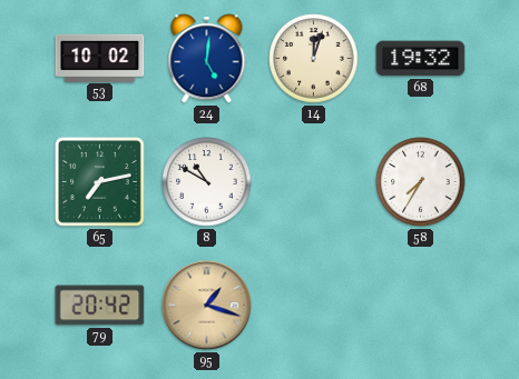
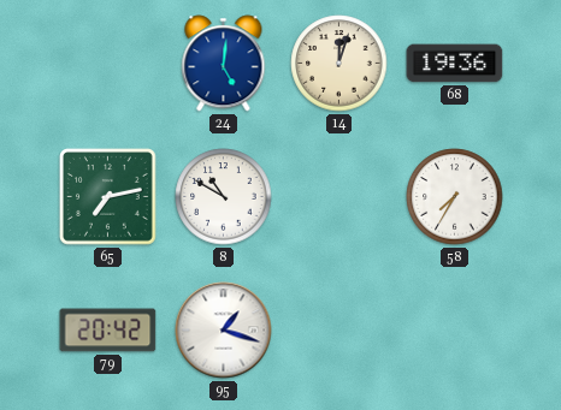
53: 10:02 -> none (100, 58)
68: 19:32 -> 19:36 (455, 64)
95 dial: champagne -> white (224, 331)
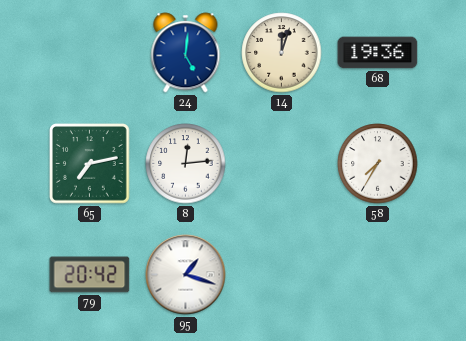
8: 10:50 -> 12:14 (186, 164)
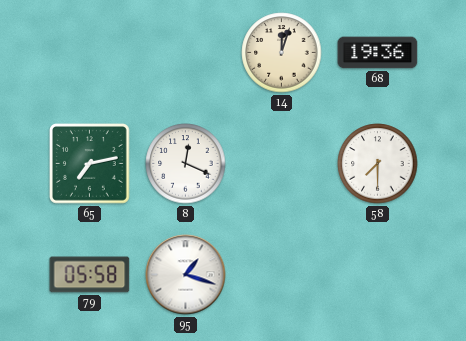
24: 5:01 -> none (186, 53)
8: 12:14 -> 12:19 (186, 164)
58: 7:35 -> 7:30 (378, 164)
79: 20:42 -> 05:58 (90, 275)
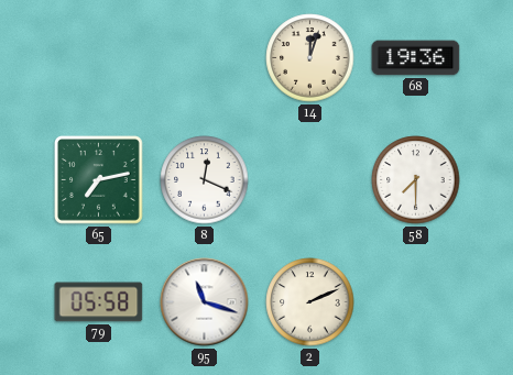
95: 1:18 -> 11:18 (205, 302)
2: none -> 2:11 (310, 302)
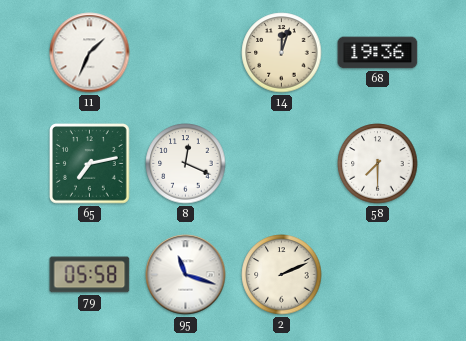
11: none -> 1:34 (90, 53)
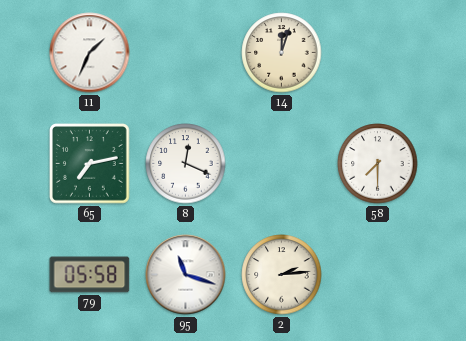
68: 19:36 -> none (378, 53)
2: 2:11 -> 2:14 (282, 275)
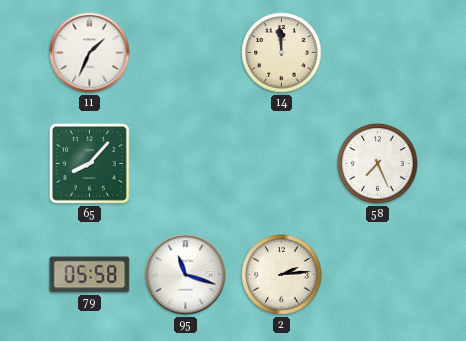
14: 12:03 -> 11:59 (282, 53)
65: 7:13 -> 8:07 (90, 164)
8: 12:19 -> none (186, 164)
58: 7:30 -> 7:26 (378, 164)
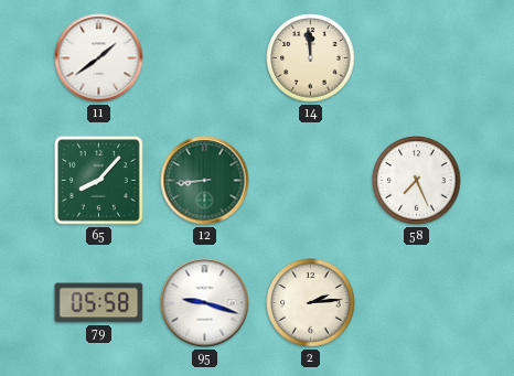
11: 1:34 -> 1:39 (99, 58)
12: none -> 8:44 (205, 181)
95: 11:18 -> 9:18 (205, 303)
